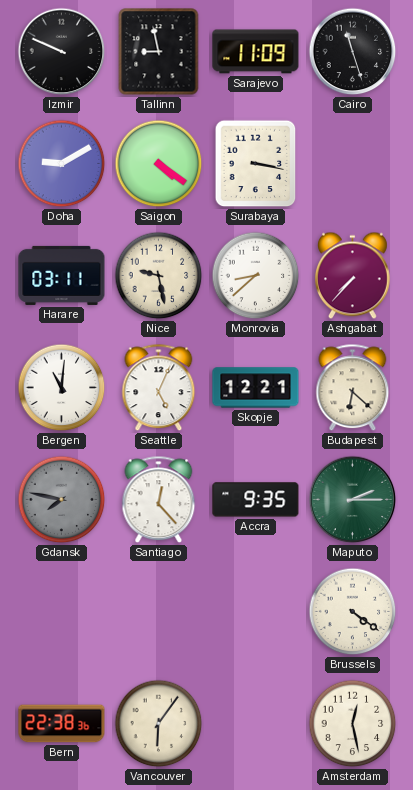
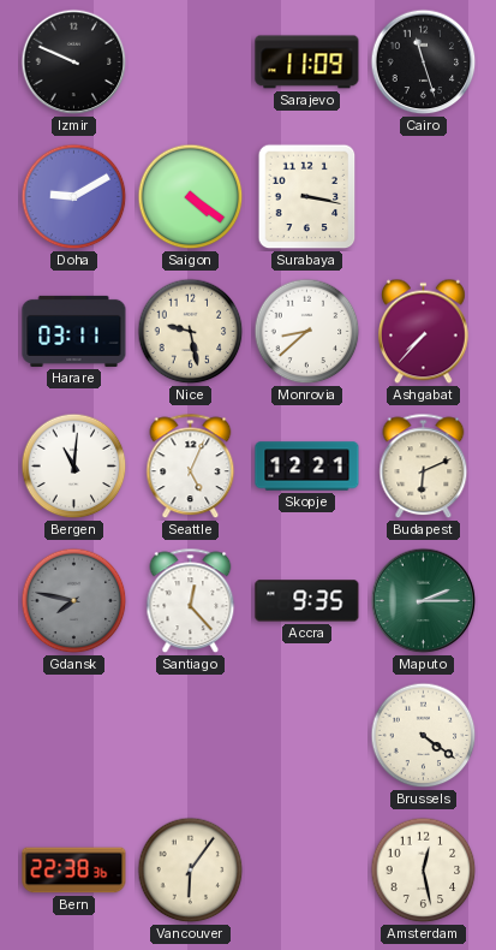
Tallinn: 8:58 -> none (159, 52)
Budapest: 6:22 -> 6:11 (424, 467)
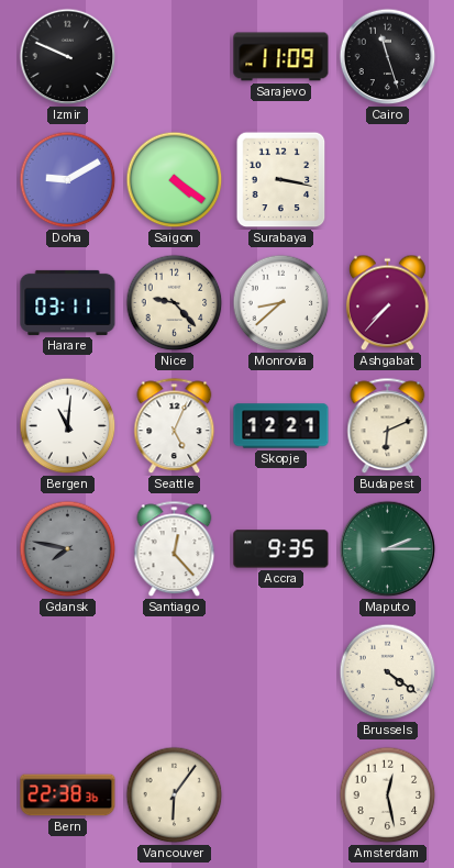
Nice: 9:28 -> 9:23 (175, 303)
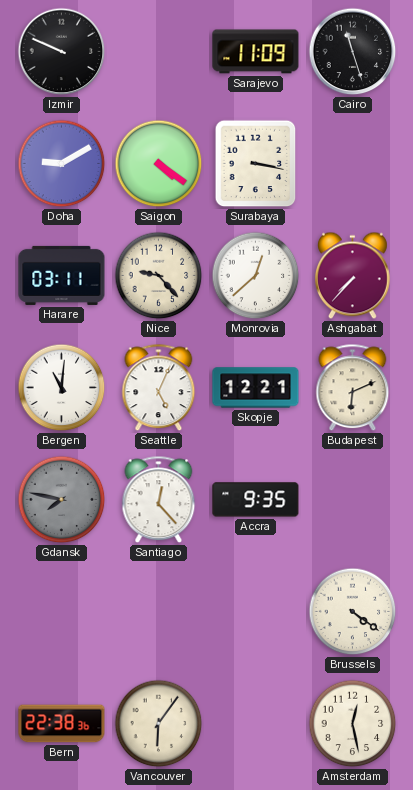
Monrovia: 8:38 -> 12:38 (256, 276)
Maputo: 2:15 -> none (388, 549)
